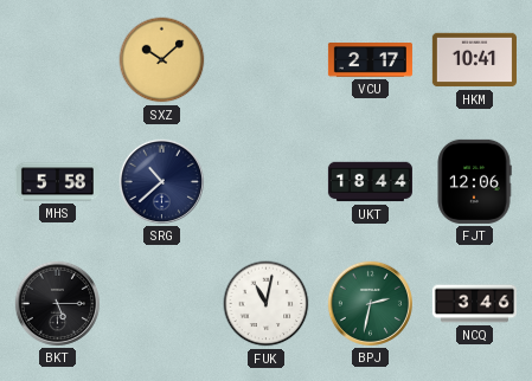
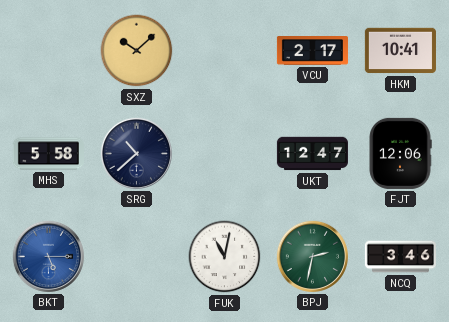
UKT: 18:44 -> 12:47 (312, 154)
BKT dial: black -> blue (48, 256)
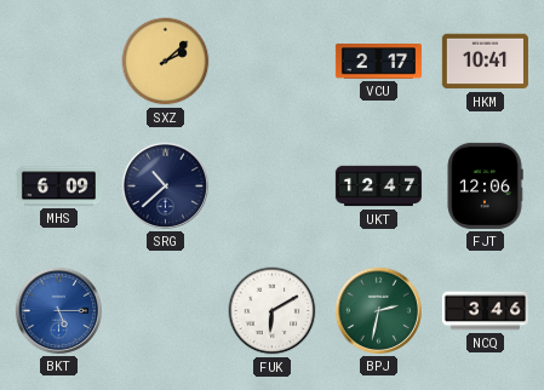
SXZ: 10:08 -> 2:08 (166, 62)
MHS: 5:58 -> 6:09 (58, 187)
FUK: 11:02 -> 6:10 (273, 311)
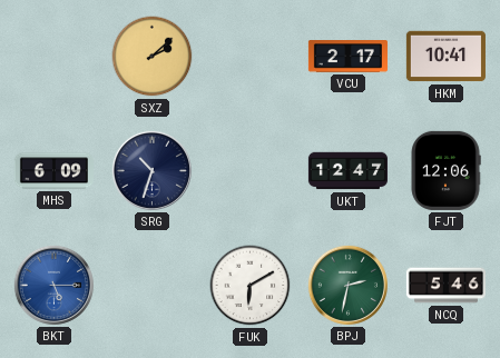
SRG: 10:38 -> 10:33 (151, 170)
NCQ: 3:46 -> 5:46 (445, 286)
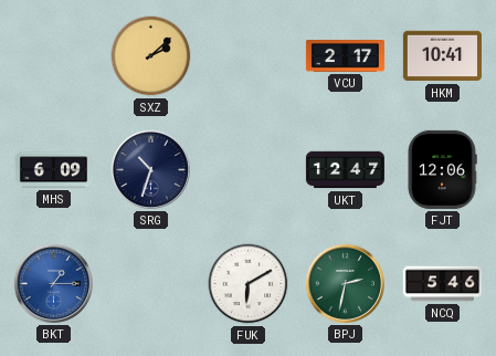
BKT: 5:15 -> 1:15 (53, 283)
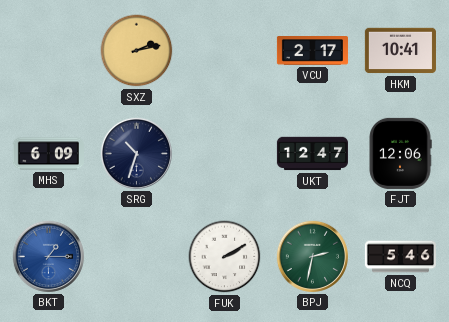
SXZ: 2:08 -> 2:13 (137, 51)
FUK: 6:10 -> 2:10 (225, 257)
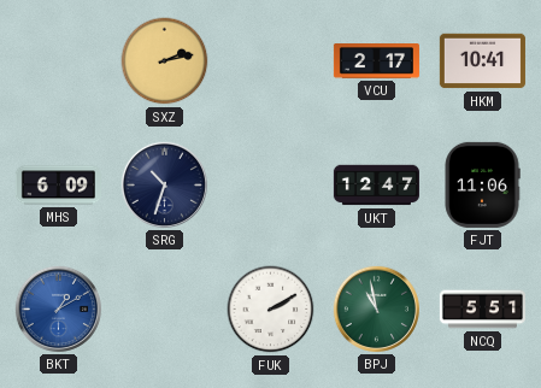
FJT: 12:06 -> 11:06 (482, 184)
BKT: 1:15 -> 1:10 (58, 308)
BPJ: 2:32 -> 10:58 (376, 308)
NCQ: 5:46 -> 5:51 (482, 310)
